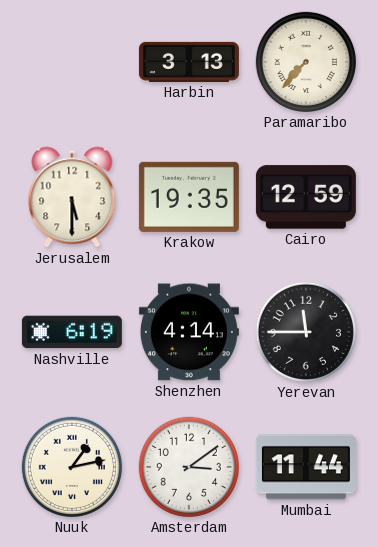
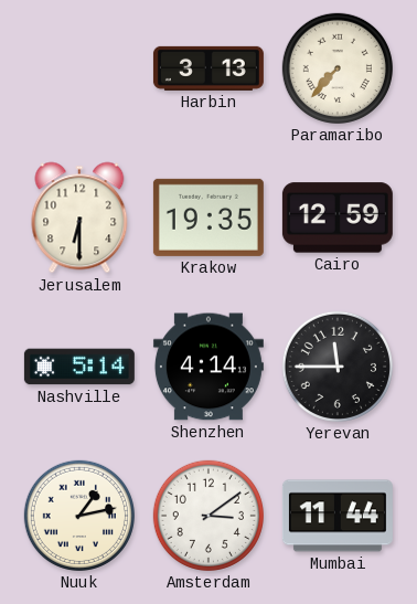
Jerusalem: 5:30 -> 6:30 (79, 218)
Nashville: 6:19 -> 5:14 (79, 367)
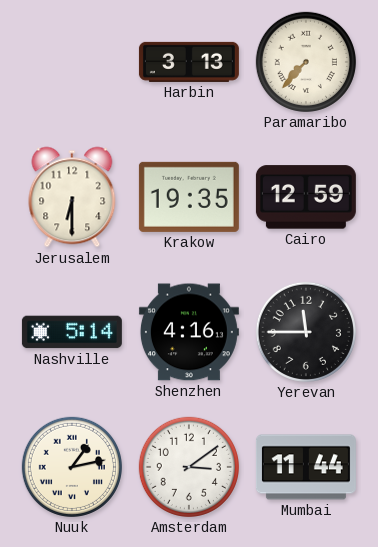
Shenzhen: 4:14 -> 4:16 (189, 332)
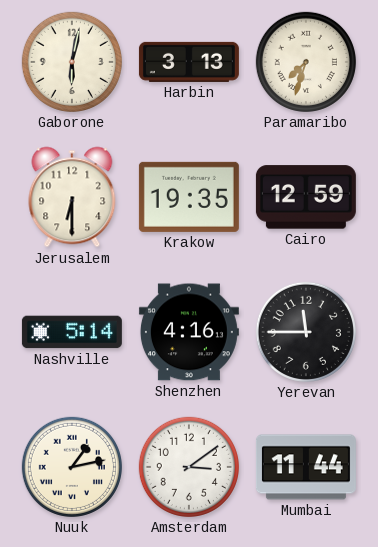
Gaborone: none -> 6:02 (72, 62)
Paramaribo: 7:37 -> 7:33 (306, 62)
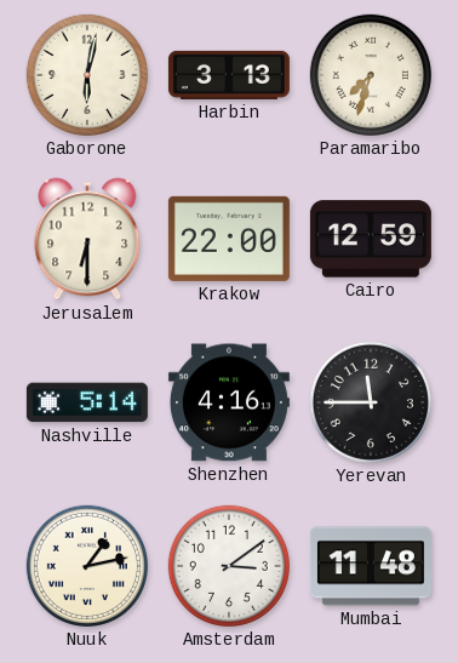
Krakow: 19:35 -> 22:00 (229, 239)
Mumbai: 11:44 -> 11:48 (371, 566)
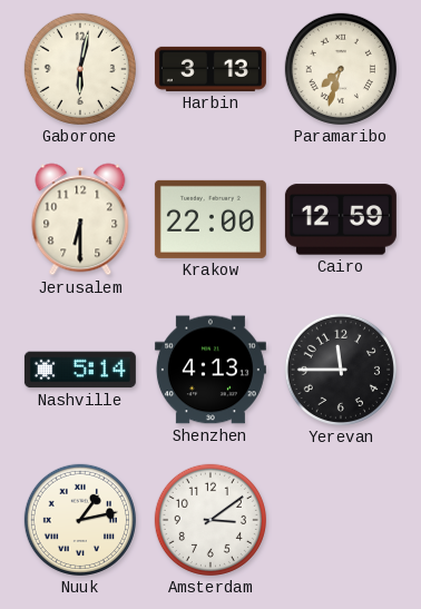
Shenzhen: 4:16 -> 4:13 (210, 370)
Mumbai: 11:48 -> none (371, 566)
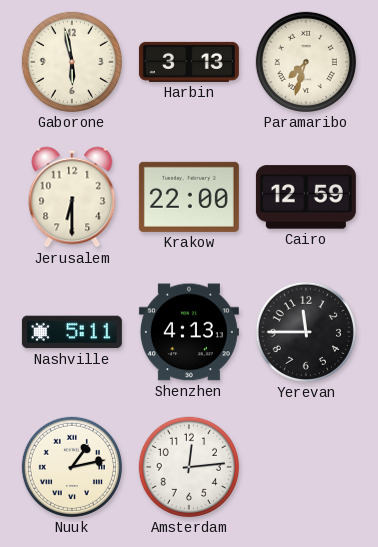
Gaborone: 6:02 -> 5:58 (72, 62)
Nashville: 5:14 -> 5:11 (72, 332)
Amsterdam: 3:09 -> 12:14 (189, 467)
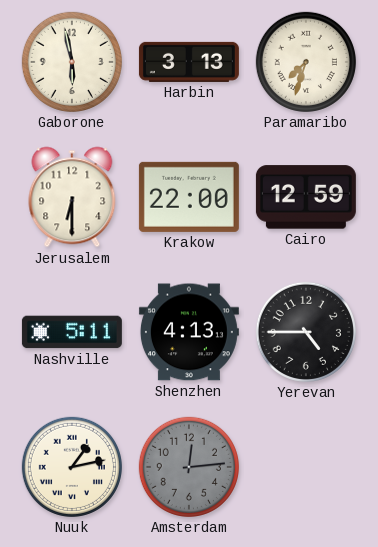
Yerevan: 11:45 -> 4:45 (306, 332)
Amsterdam dial: white -> grey (189, 467)
